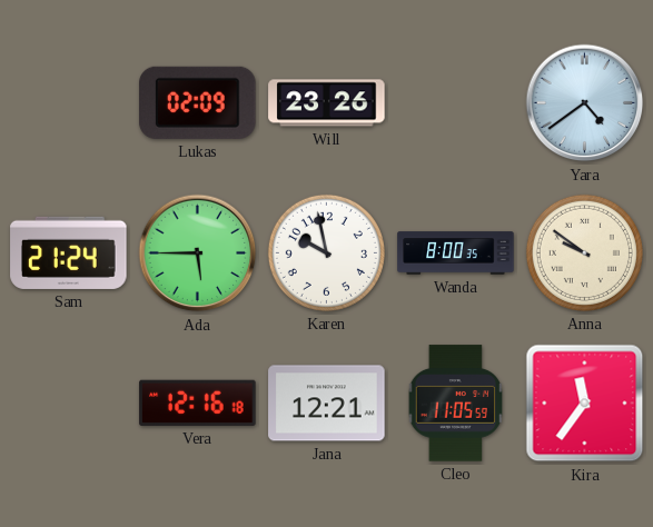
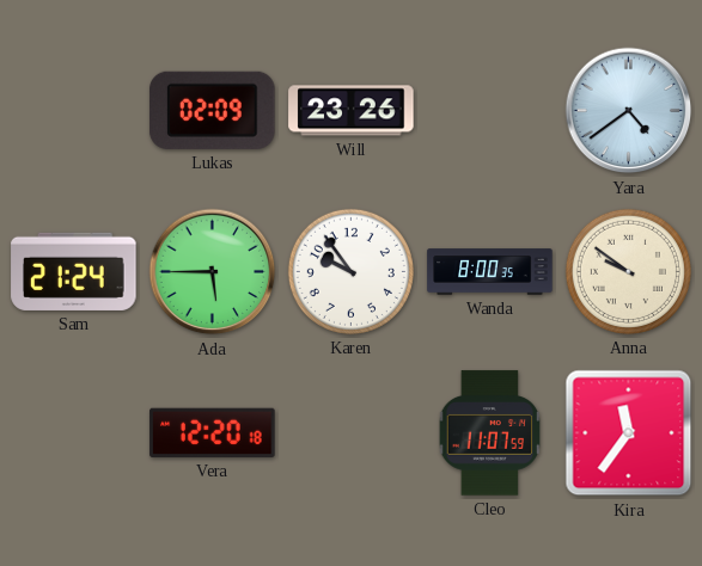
Karen: 9:58 -> 9:54 (350, 271)
Vera: 12:16 -> 12:20 (213, 432)
Jana: 12:21 -> none (327, 404)
Cleo: 11:05 -> 11:07 (490, 433)
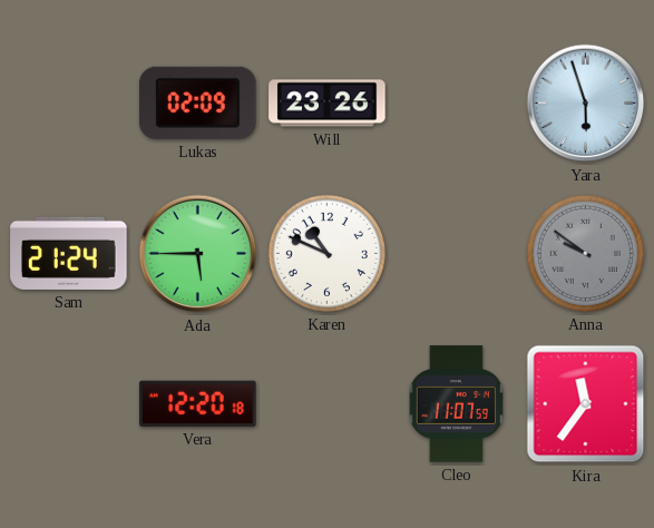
Yara: 4:39 -> 5:57 (586, 104)
Karen: 9:54 -> 10:49 (326, 253)
Wanda: 8:00 -> none (490, 272)
Anna dial: cream -> grey (585, 253)
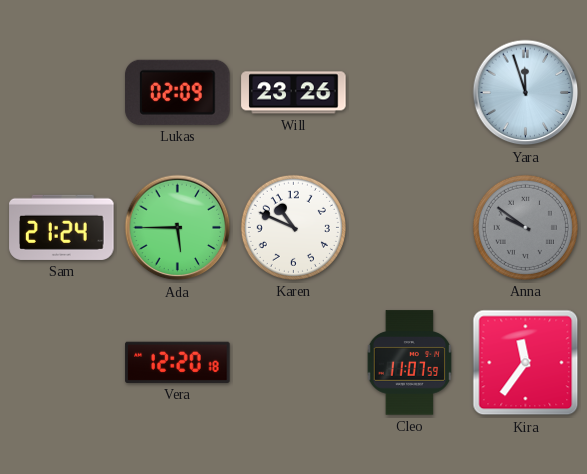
Yara: 5:57 -> 11:57 (526, 93)
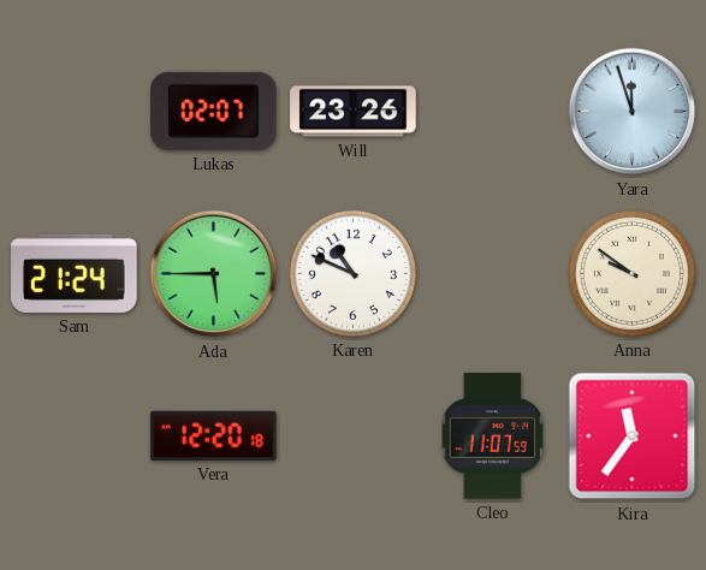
Lukas: 02:09 -> 02:07 (214, 111)
Anna dial: grey -> cream (631, 273)
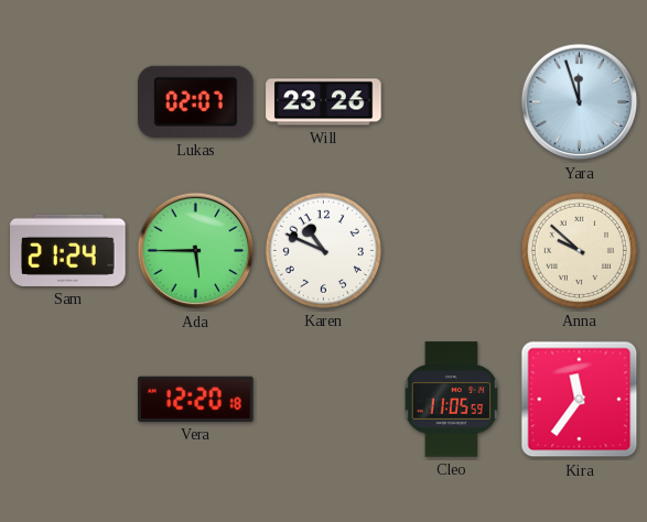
Anna: 9:51 -> 9:52 (579, 250)
Cleo: 11:07 -> 11:05 (452, 400)
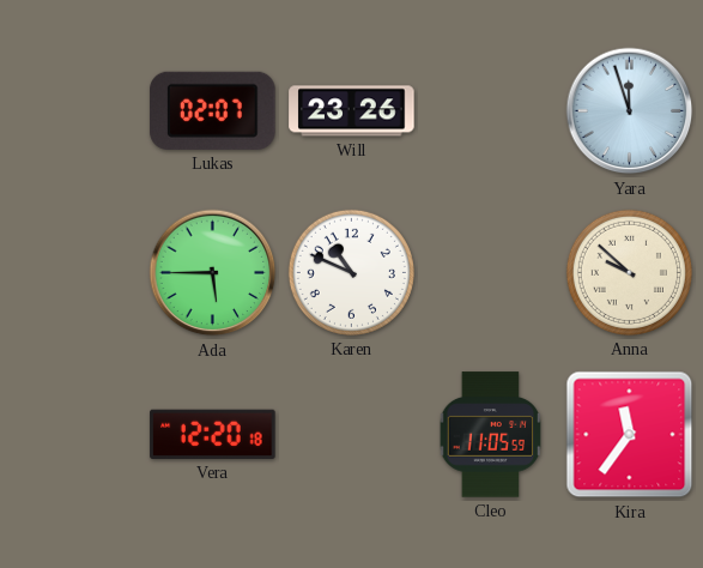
Sam: 21:24 -> none (68, 250)
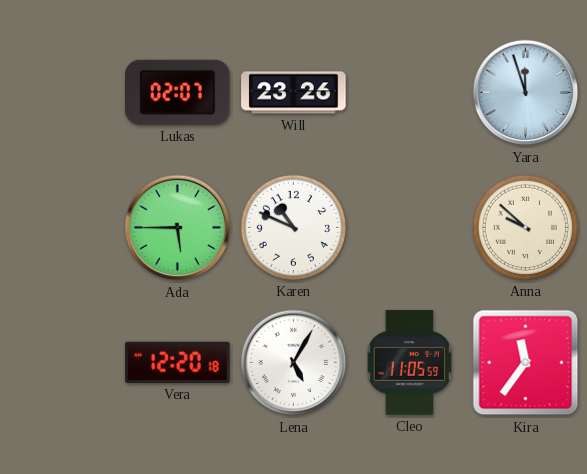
Lena: none -> 5:05 (294, 363)
